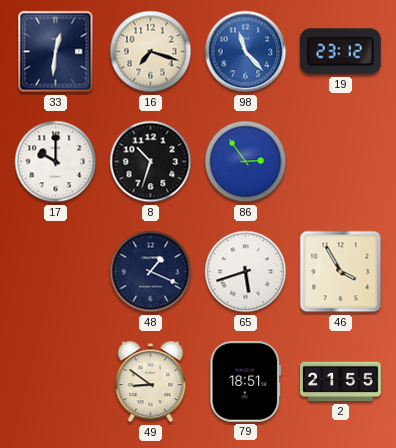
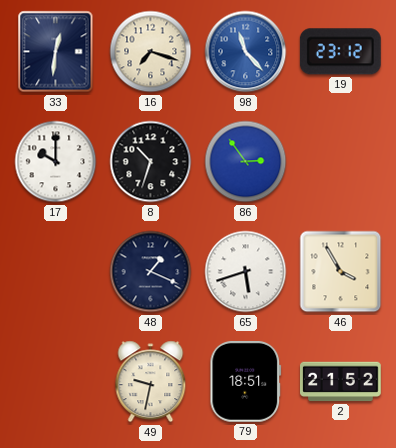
49: 8:51 -> 9:32 (151, 382)
2: 21:55 -> 21:52 (341, 382)
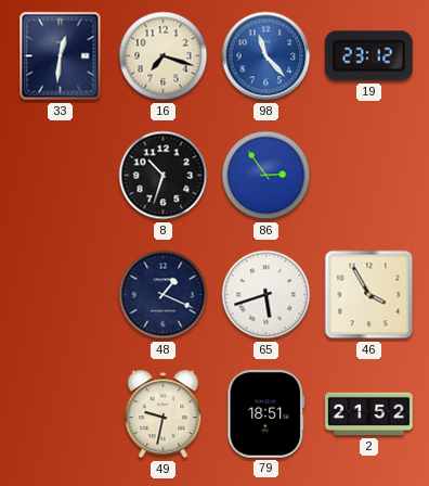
17: 10:00 -> none (56, 162)
